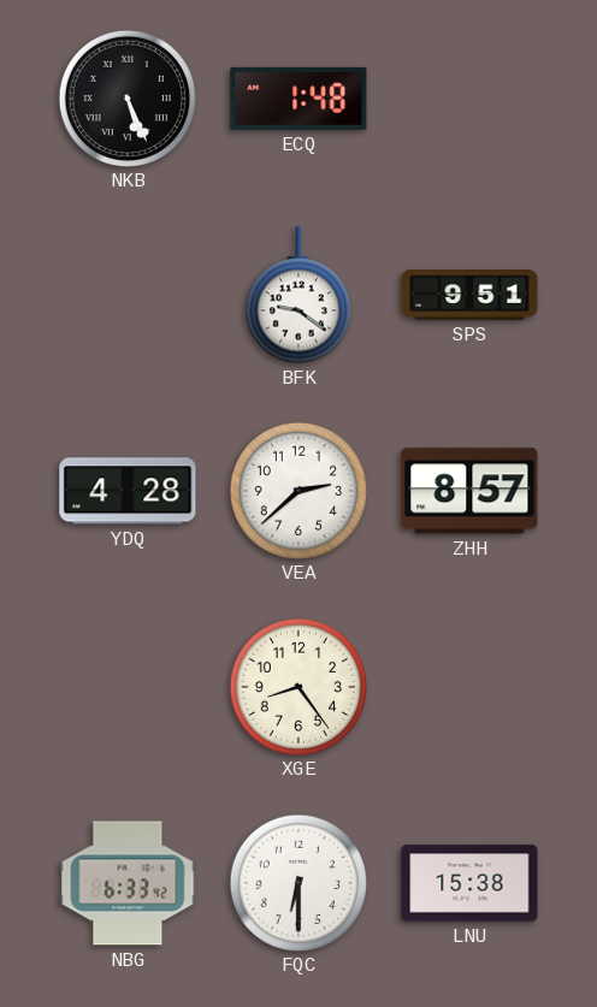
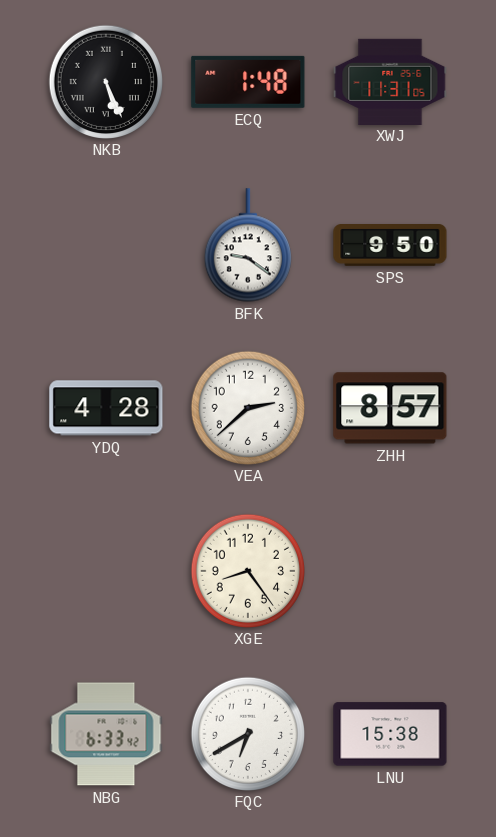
XWJ: none -> 11:31 (390, 81)
SPS: 9:51 -> 9:50 (390, 246)
FQC: 6:30 -> 6:40 (247, 733)
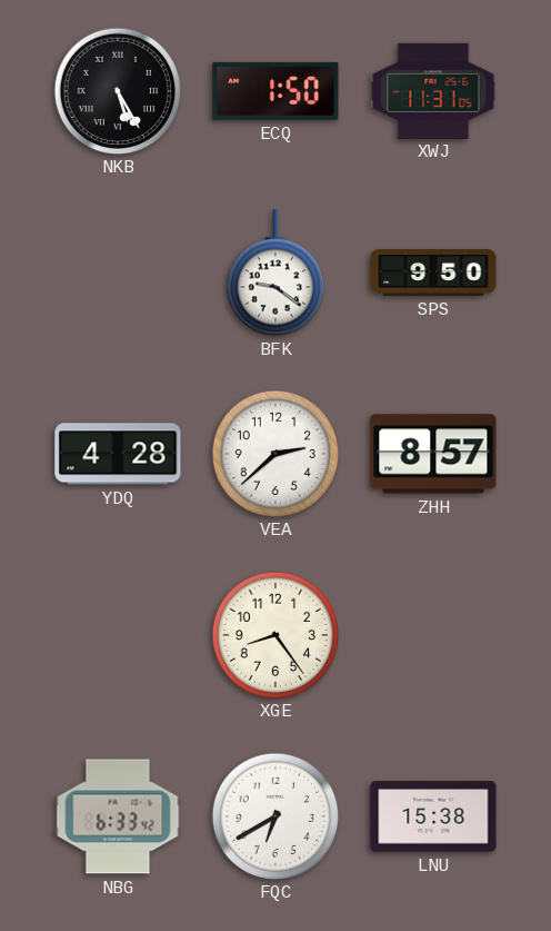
NKB: 5:26 -> 5:25 (117, 90)
ECQ: 1:48 -> 1:50 (275, 91)
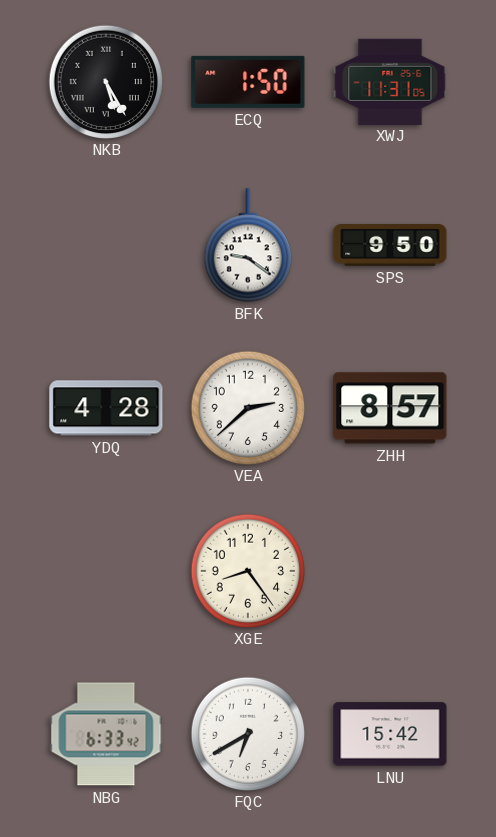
LNU: 15:38 -> 15:42 (390, 734)
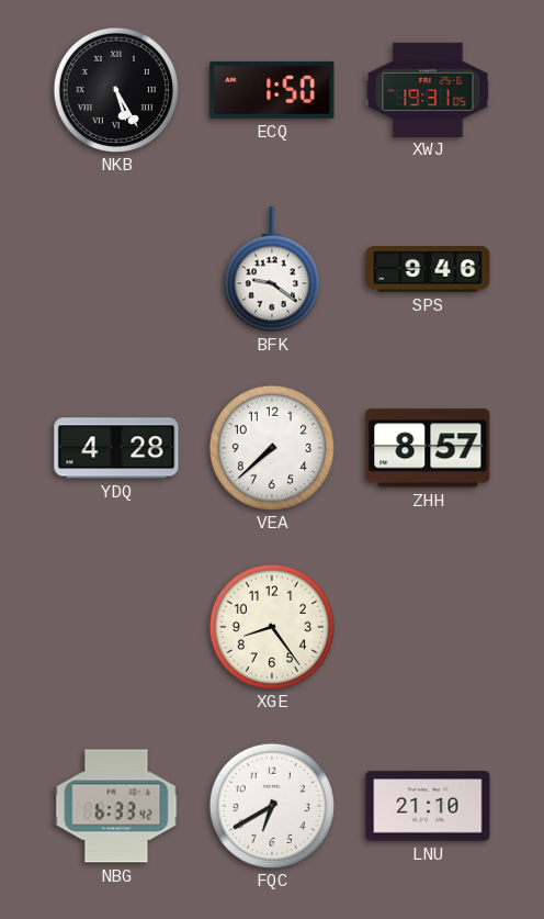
XWJ: 11:31 -> 19:31 (428, 89)
SPS: 9:50 -> 9:46 (428, 270)
VEA: 2:38 -> 7:38 (271, 447)
LNU: 15:42 -> 21:10 (428, 806)
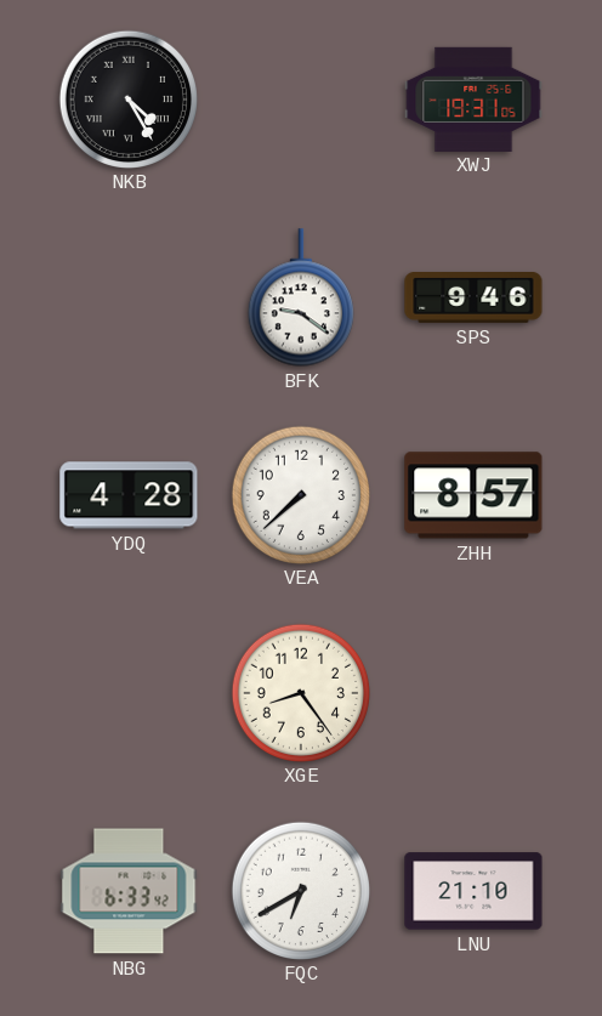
NKB: 5:25 -> 4:25 (127, 98)
ECQ: 1:50 -> none (272, 90)
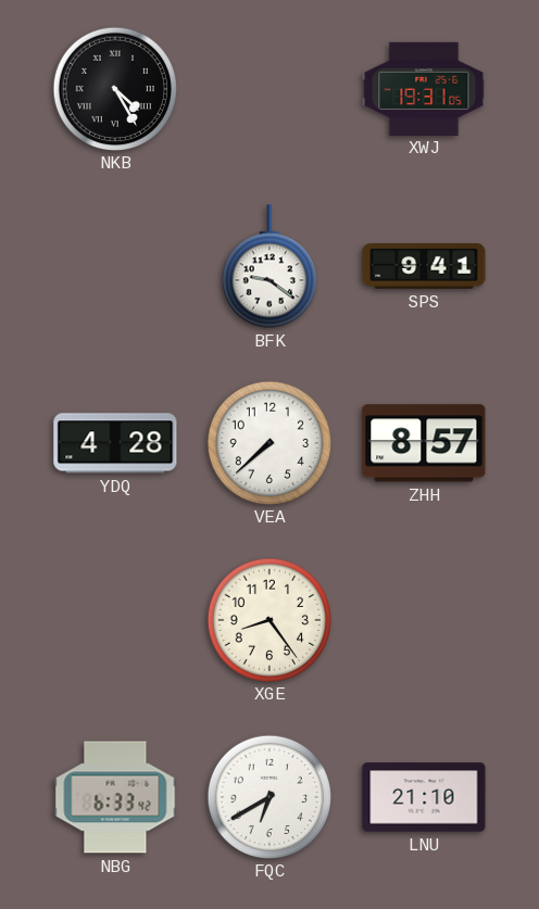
SPS: 9:46 -> 9:41 (424, 267)
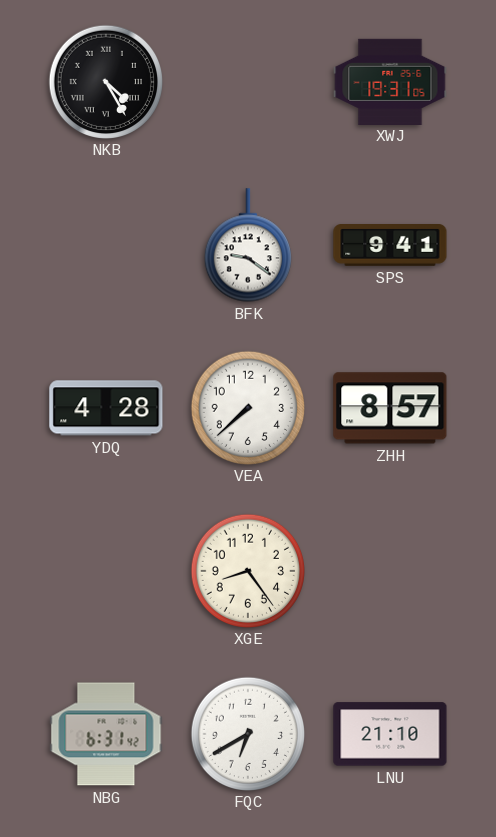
NBG: 6:33 -> 6:31 (106, 734)
